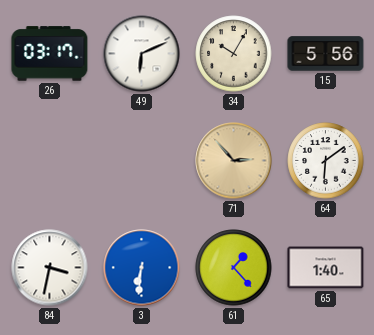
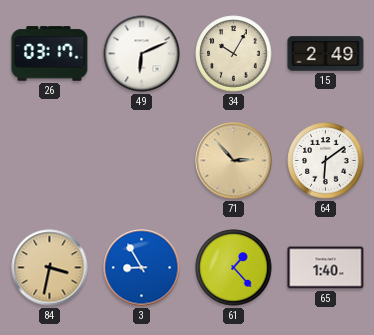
15: 5:56 -> 2:49 (326, 54)
84 dial: white -> champagne (50, 268)
3: 6:31 -> 8:55 (142, 268)
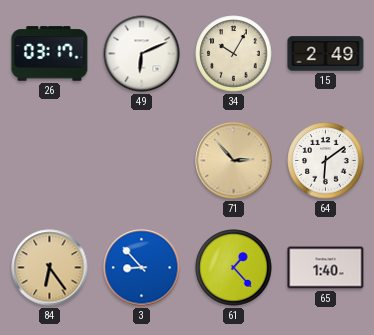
84: 3:32 -> 6:24 (50, 268)
3: 8:55 -> 8:53 (142, 268)
